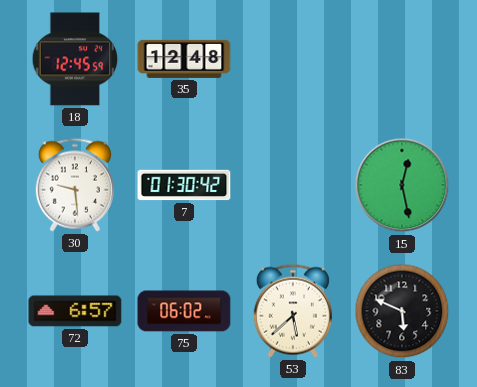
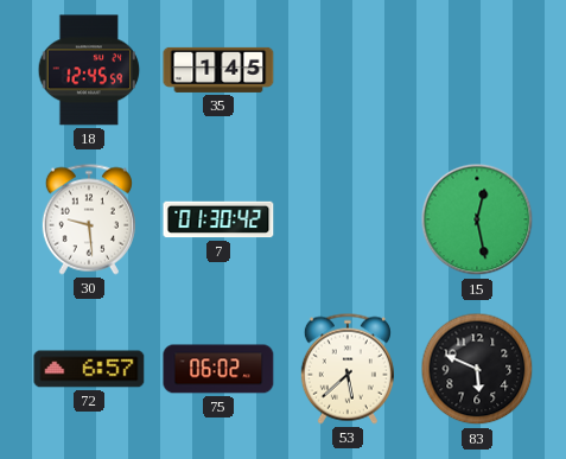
35: 12:48 -> 1:45 (218, 70)
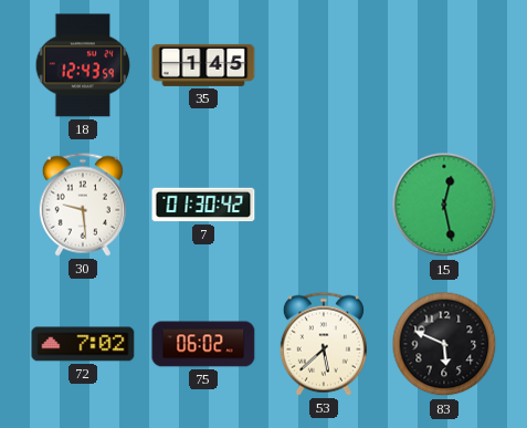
18: 12:45 -> 12:43 (83, 65)
72: 6:57 -> 7:02 (83, 344)
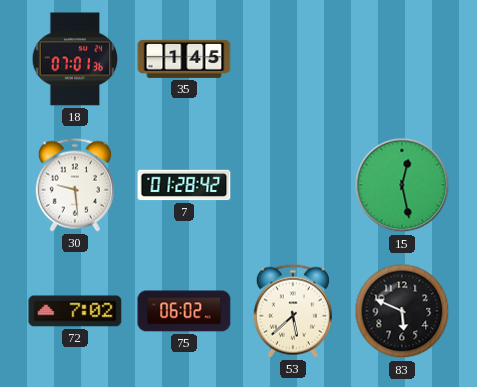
18: 12:43 -> 07:01 (75, 59)
7: 01:30 -> 01:28 (184, 185)
